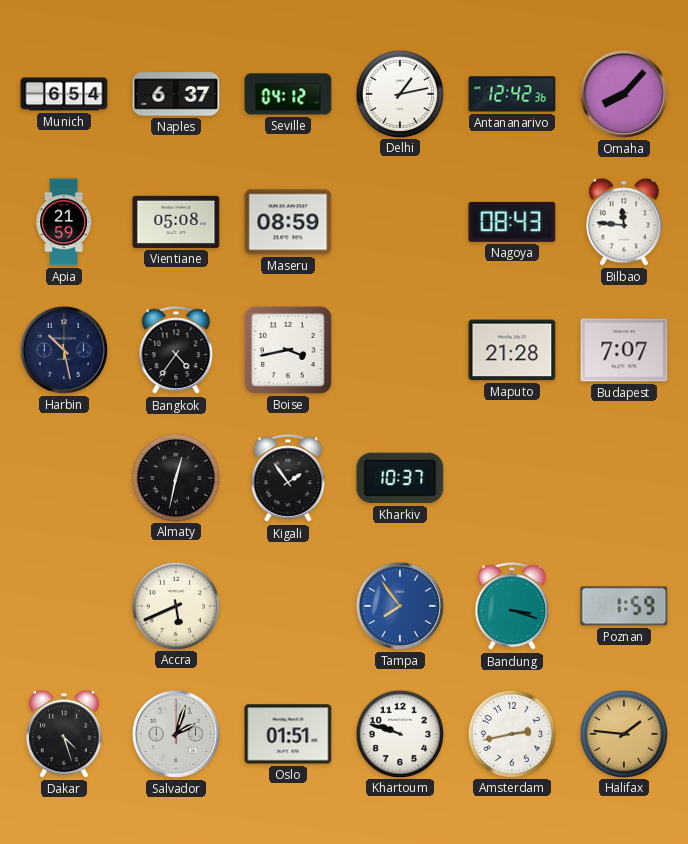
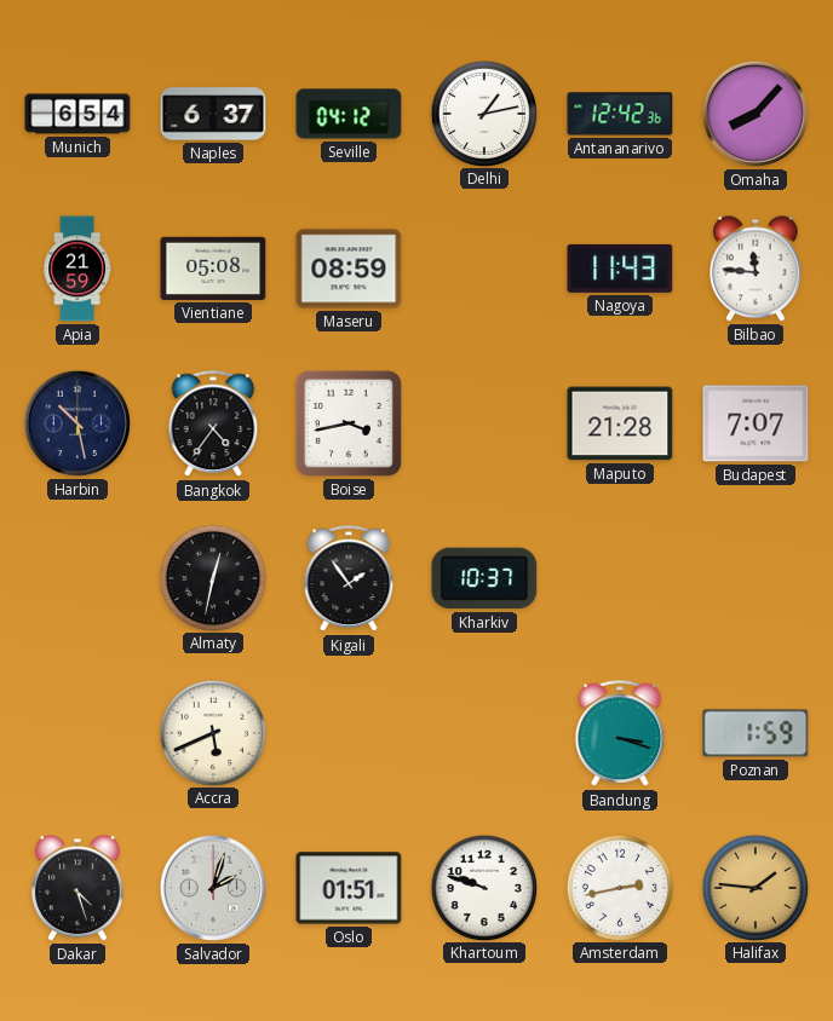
Nagoya: 08:43 -> 11:43 (620, 269)
Tampa: 7:54 -> none (400, 606)
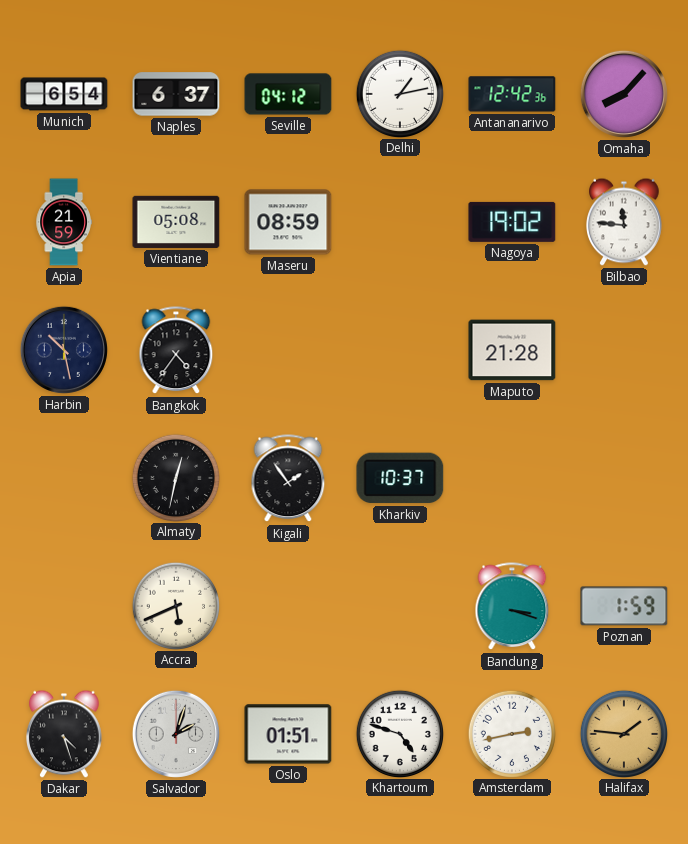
Nagoya: 11:43 -> 19:02 (512, 222)
Boise: 3:43 -> none (349, 423)
Budapest: 7:07 -> none (756, 423)
Khartoum: 9:48 -> 4:48 (399, 733)
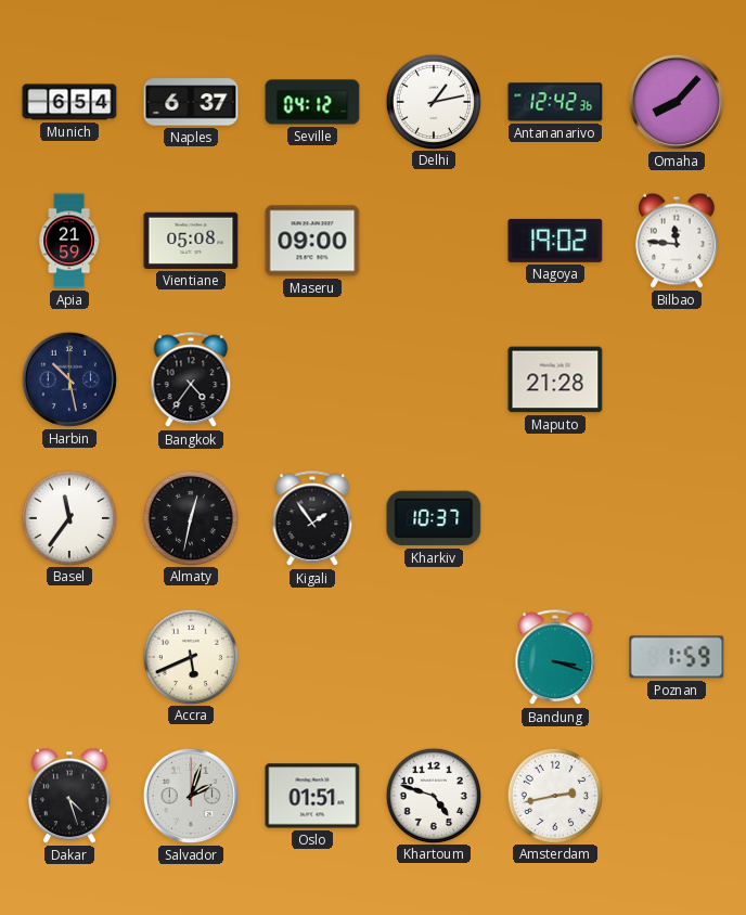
Maseru: 08:59 -> 09:00 (312, 241)
Basel: none -> 11:36 (68, 517)
Halifax: 1:46 -> none (623, 733)
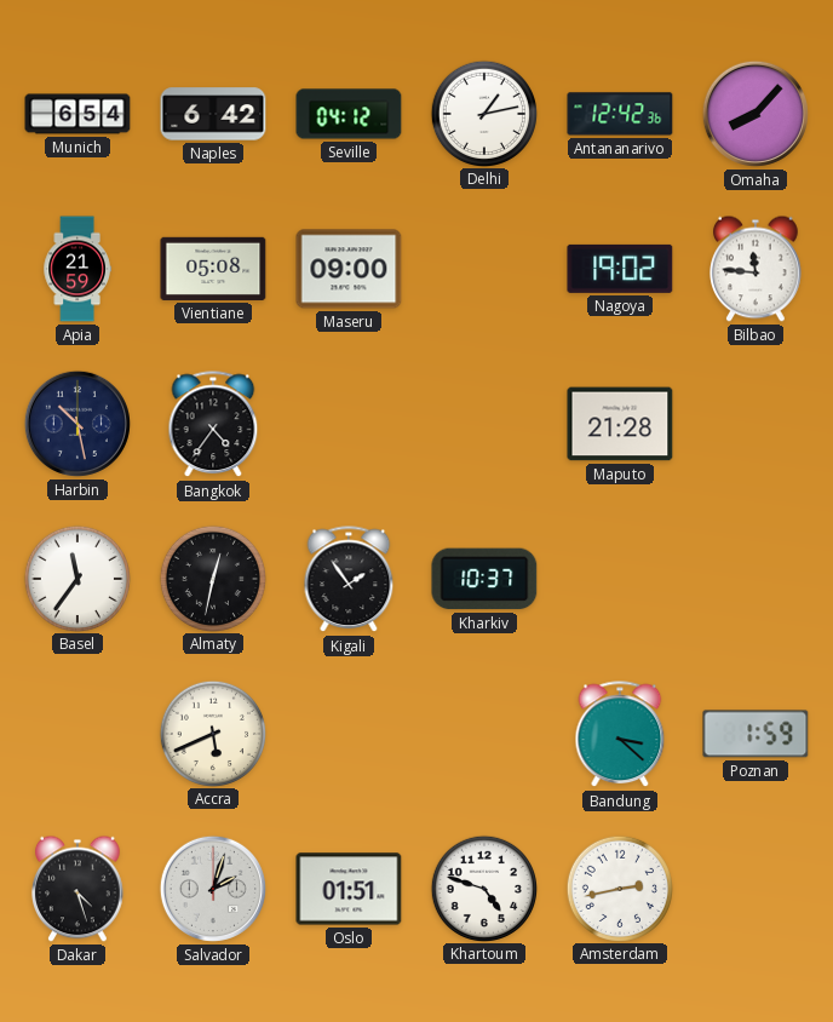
Naples: 6:37 -> 6:42 (213, 114)
Bandung: 3:18 -> 3:22 (620, 735)
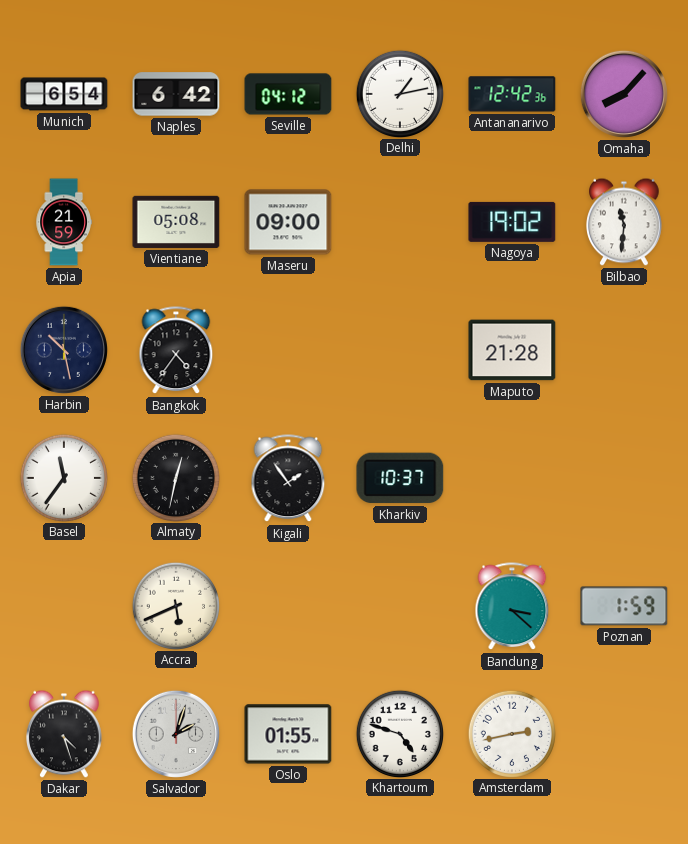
Bilbao: 11:46 -> 11:31 (625, 222)
Oslo: 01:51 -> 01:55 (288, 734)
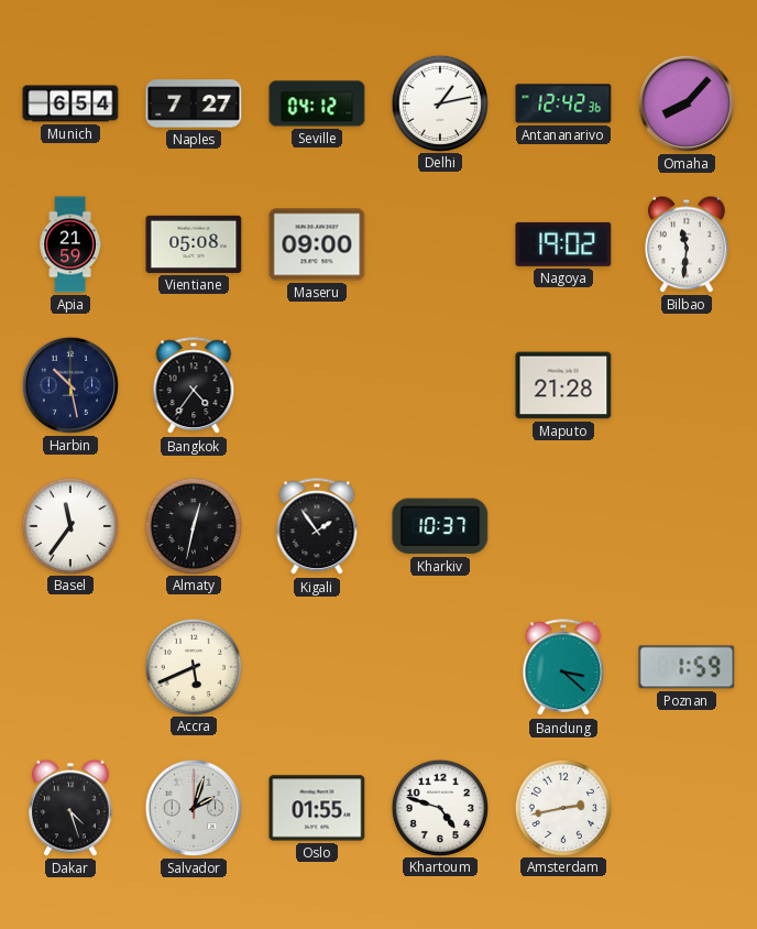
Naples: 6:42 -> 7:27 (194, 103)
